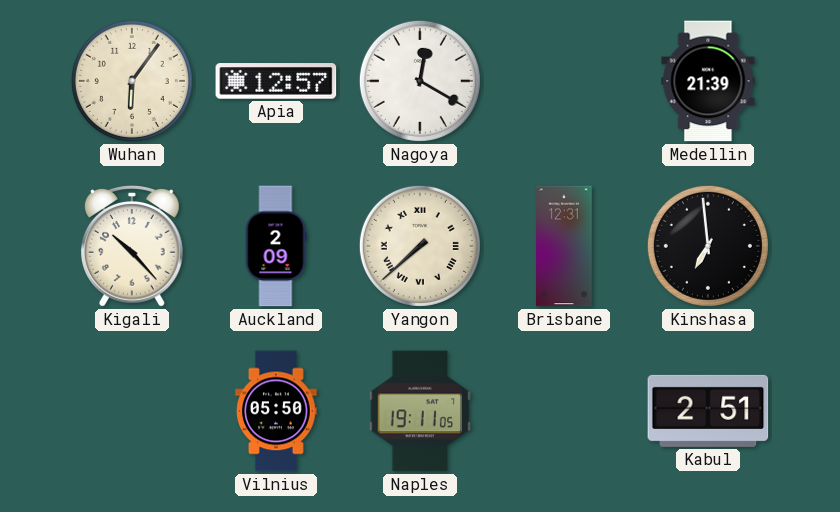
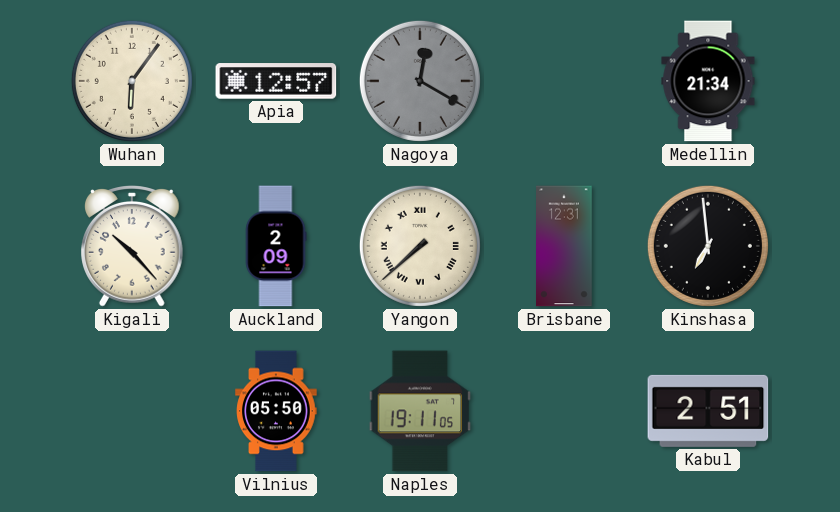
Nagoya dial: white -> grey (420, 81)
Medellin: 21:39 -> 21:34 (708, 81)
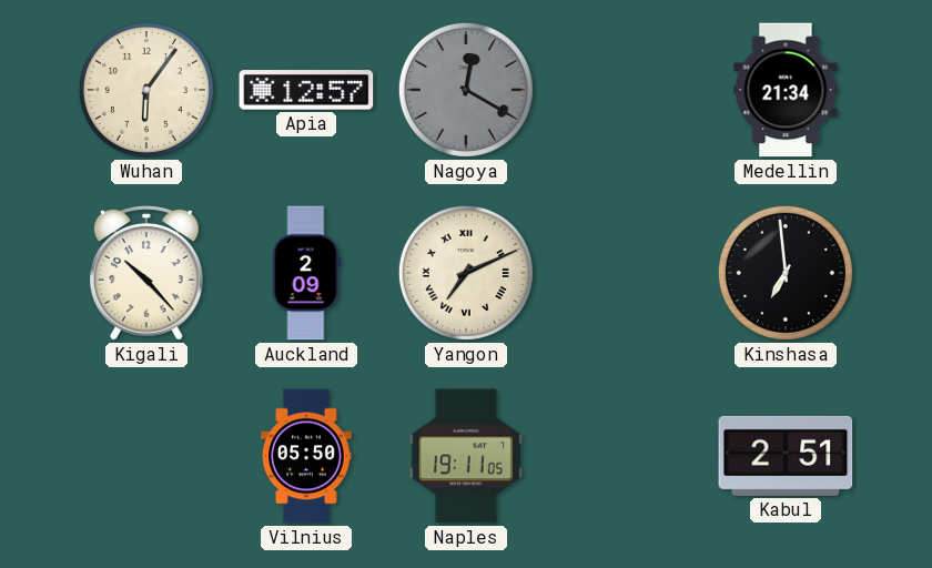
Yangon: 7:38 -> 7:11 (466, 273)
Brisbane: 12:31 -> none (564, 246)
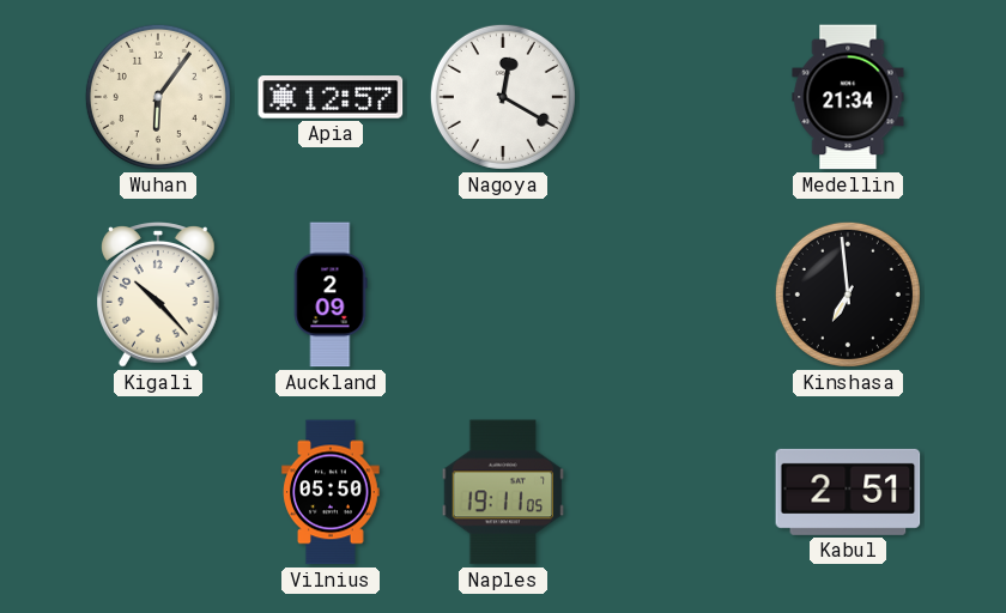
Nagoya dial: grey -> white (503, 97)
Yangon: 7:11 -> none (466, 273)
